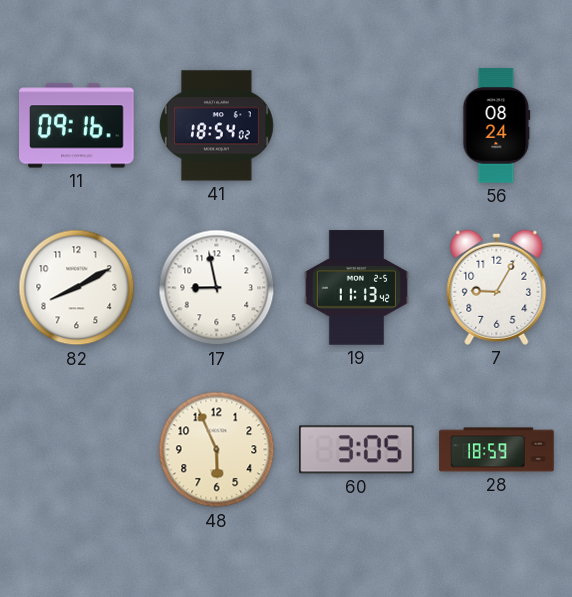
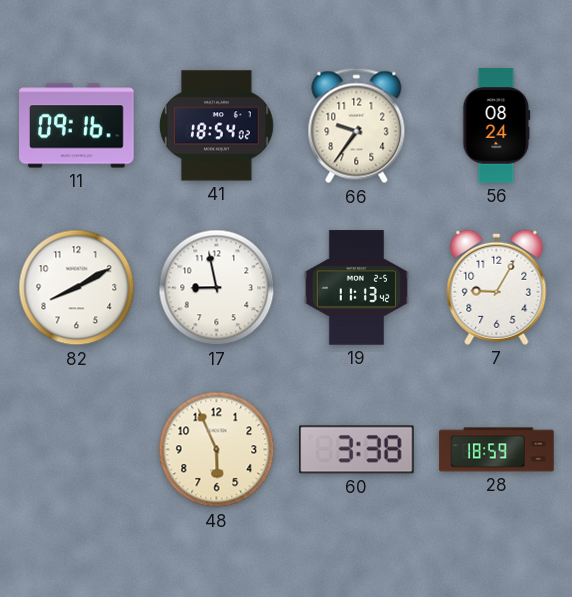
66: none -> 9:36 (357, 126)
60: 3:05 -> 3:38 (357, 450)
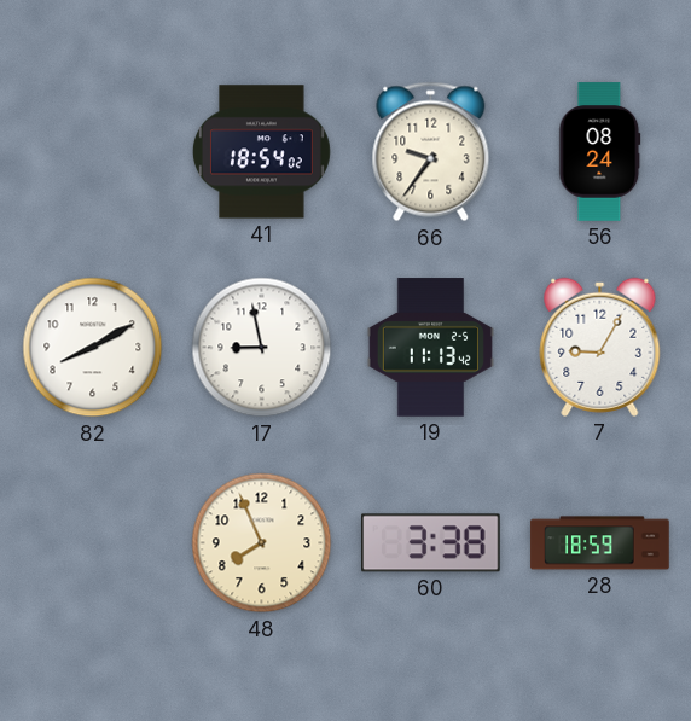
11: 09:16 -> none (77, 126)
48: 5:56 -> 7:56 (262, 543)
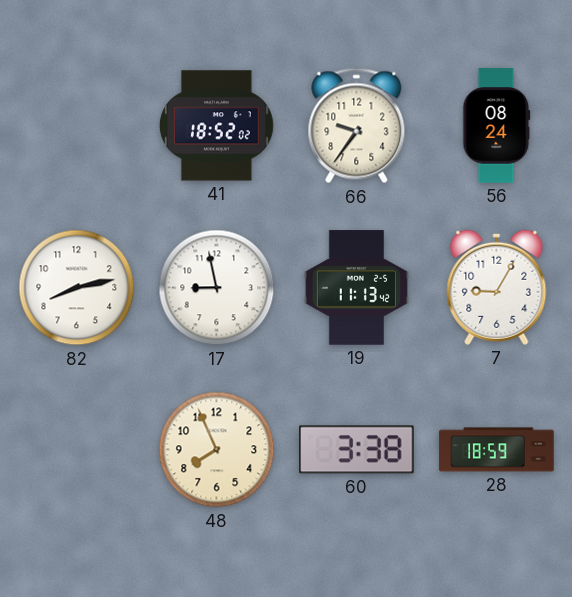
41: 18:54 -> 18:52 (216, 126)
82: 8:10 -> 8:13 (77, 288)
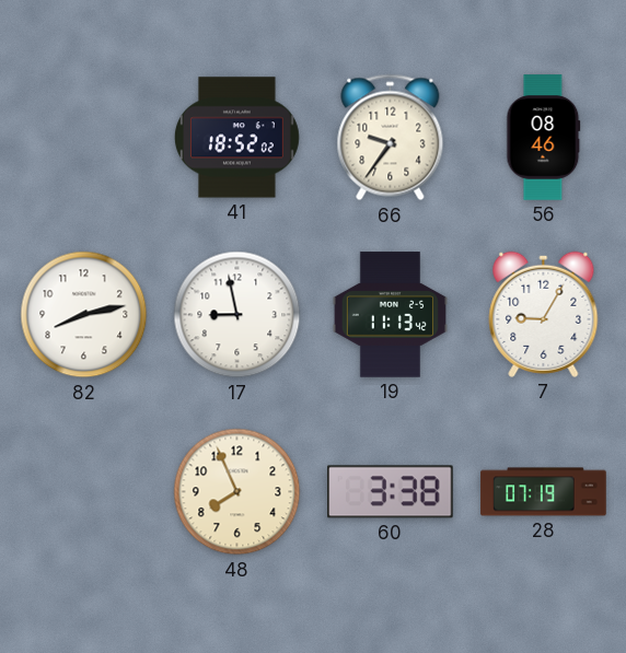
56: 08:24 -> 08:46 (544, 138)
28: 18:59 -> 07:19 (544, 492)
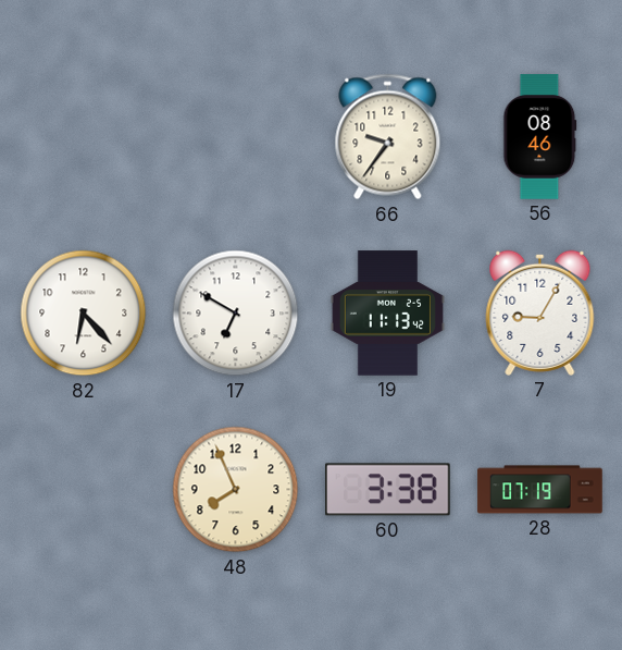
41: 18:52 -> none (236, 138)
82: 8:13 -> 6:23 (84, 314)
17: 8:58 -> 6:50 (236, 314)
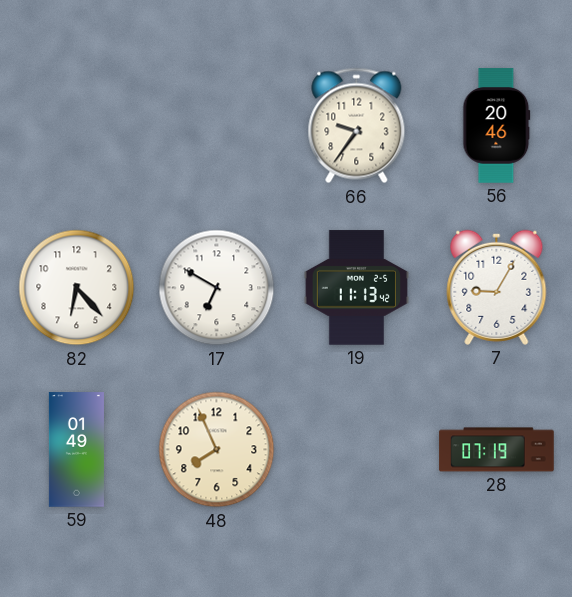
56: 08:46 -> 20:46 (497, 126)
59: none -> 01:49 (76, 450)
60: 3:38 -> none (388, 490)
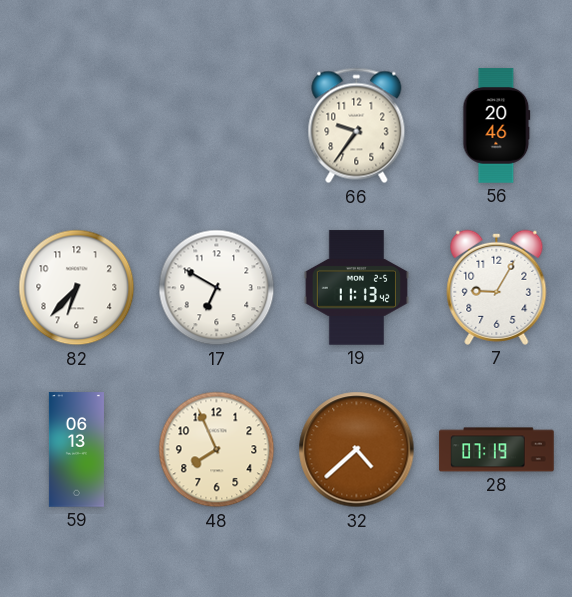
82: 6:23 -> 6:37 (77, 288)
59: 01:49 -> 06:13 (76, 450)
32: none -> 4:38 (357, 450)
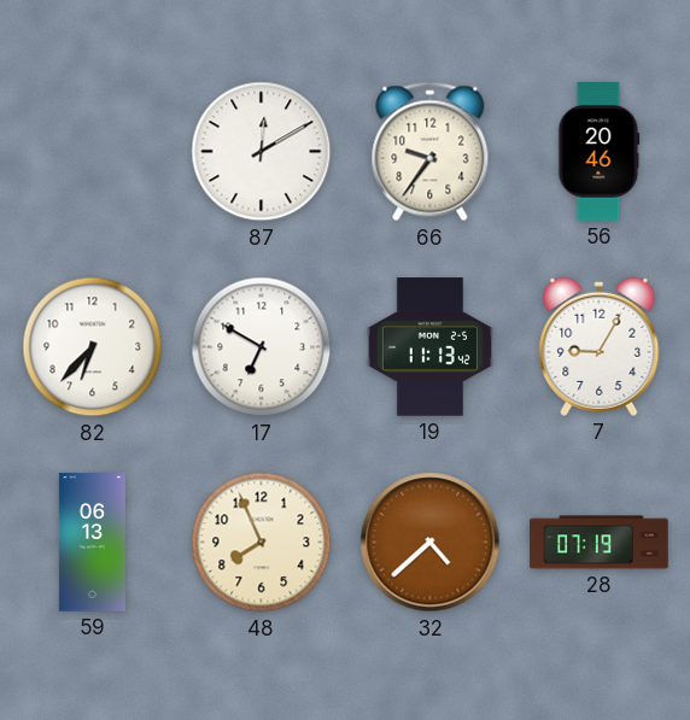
87: none -> 12:10 (262, 152)
